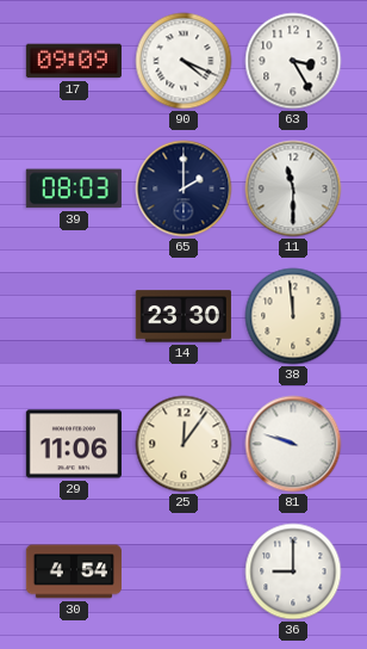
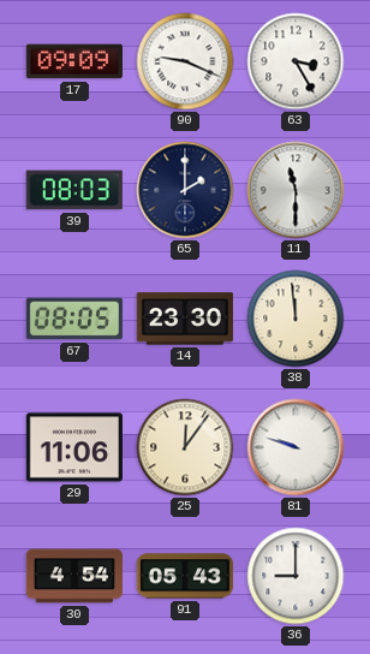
90: 4:19 -> 9:19 (185, 61)
67: none -> 08:05 (74, 319)
91: none -> 05:43 (185, 576)
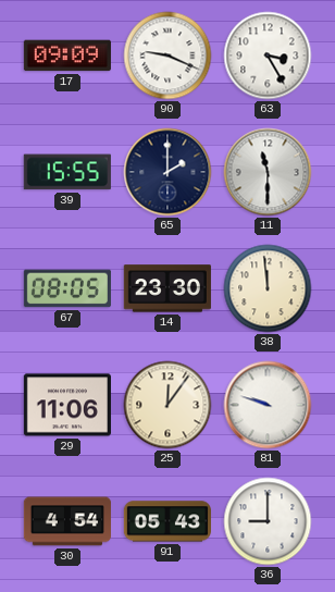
39: 08:03 -> 15:55 (67, 172)
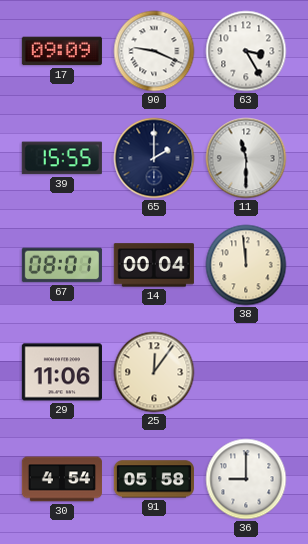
67: 08:05 -> 08:01 (62, 265)
14: 23:30 -> 00:04 (154, 265)
81: 9:48 -> none (268, 405)
91: 05:43 -> 05:58 (154, 479)
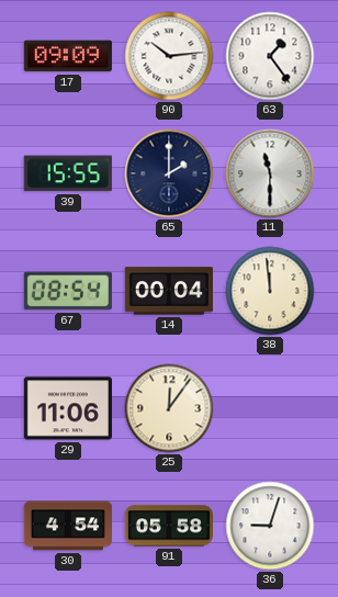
90: 9:19 -> 10:14 (169, 56)
63: 3:25 -> 1:24 (270, 56)
67: 08:01 -> 08:54 (68, 291)
36: 9:00 -> 9:03 (270, 526)
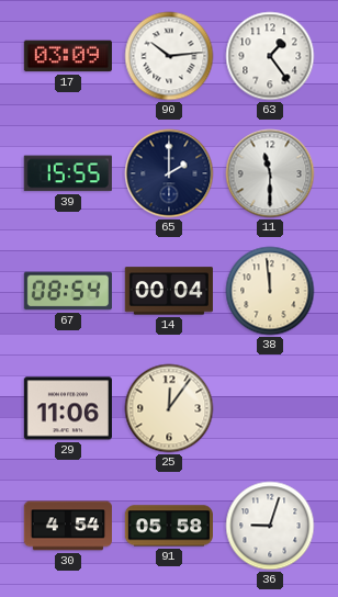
17: 09:09 -> 03:09 (68, 56)
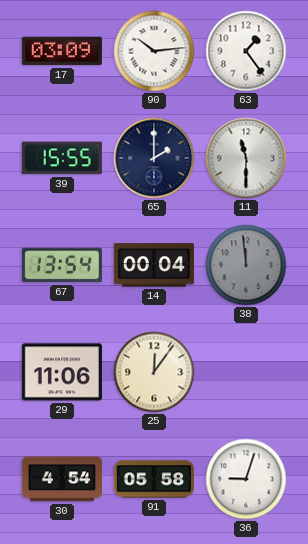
67: 08:54 -> 13:54 (62, 265)
38 dial: cream -> grey (246, 265)
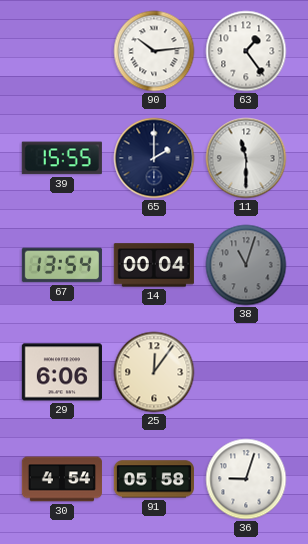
17: 03:09 -> none (62, 51)
38: 11:59 -> 11:03 (246, 265)
29: 11:06 -> 6:06 (62, 372)
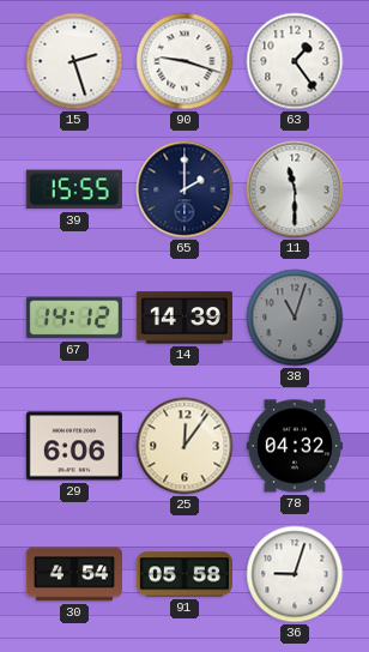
15: none -> 2:27 (74, 61)
90: 10:14 -> 9:18 (184, 61)
67: 13:54 -> 14:12 (74, 318)
14: 00:04 -> 14:39 (184, 318)
78: none -> 04:32 (295, 446)
